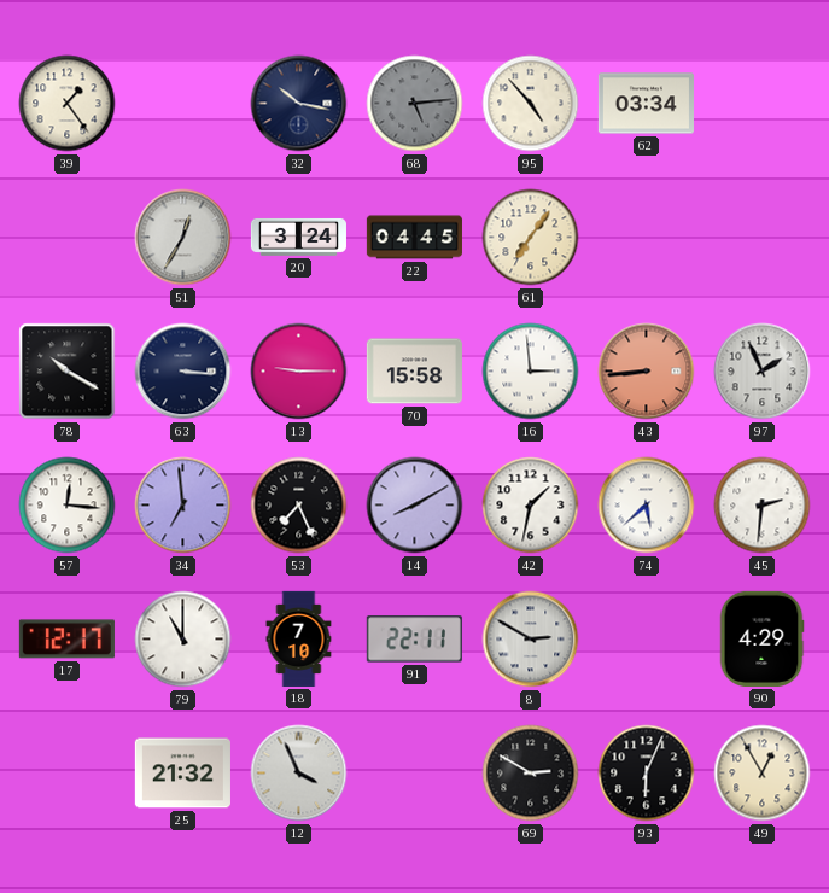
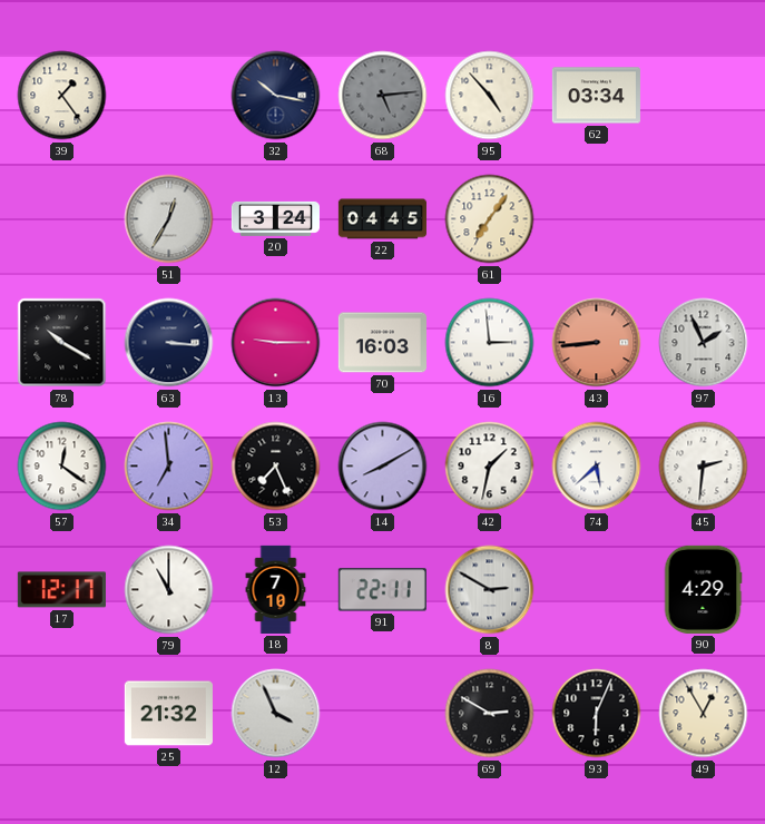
70: 15:58 -> 16:03 (382, 343)
57: 12:16 -> 12:21 (62, 467)
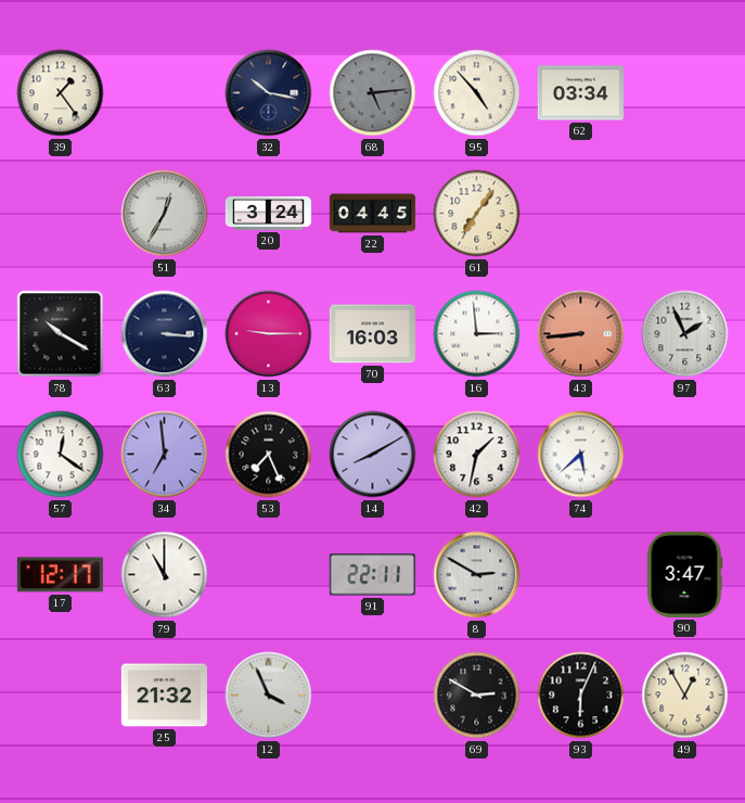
45: 2:31 -> none (704, 467)
18: 7:10 -> none (276, 589)
90: 4:29 -> 3:47 (684, 574)
